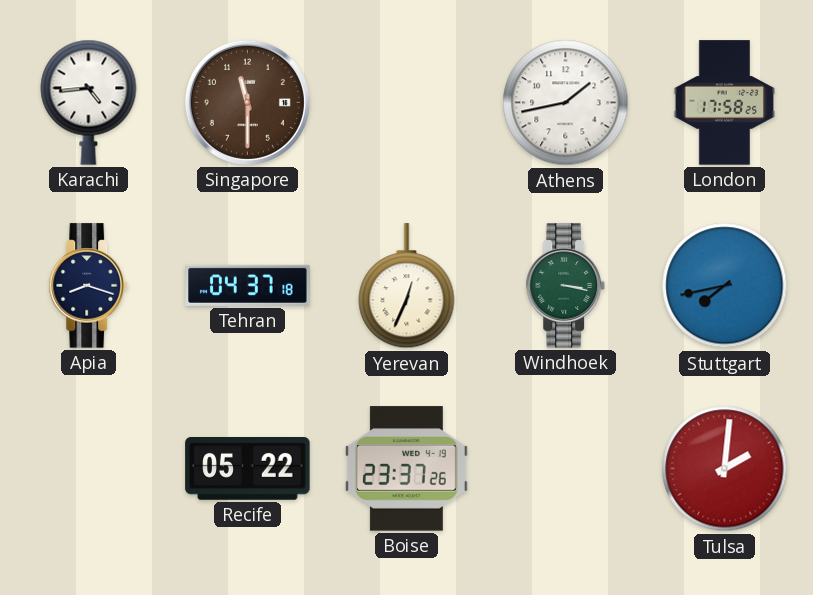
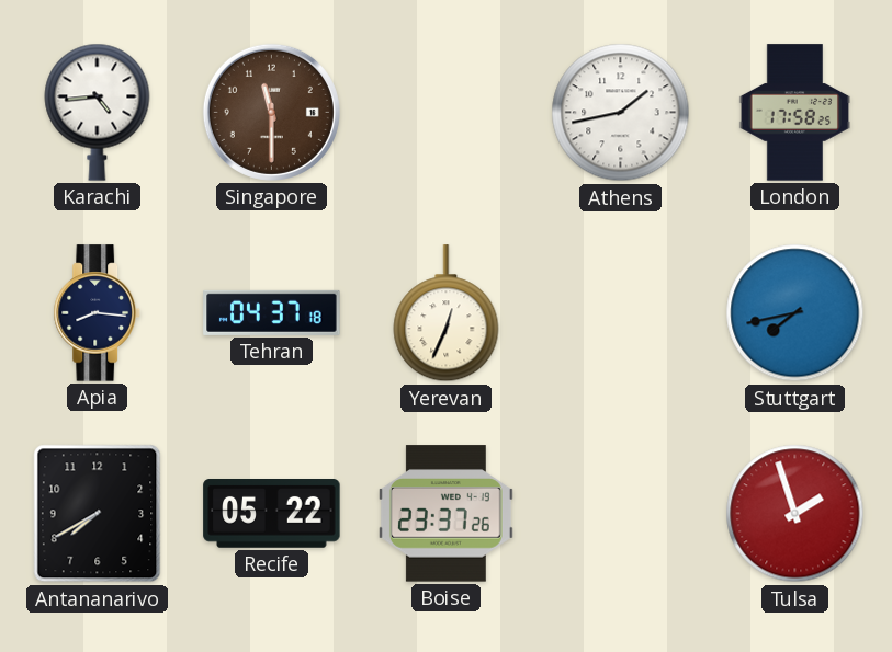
Apia: 8:18 -> 8:16 (97, 313)
Windhoek: 3:17 -> none (565, 286)
Antananarivo: none -> 7:40 (98, 514)
Tulsa: 2:01 -> 1:57 (795, 514)
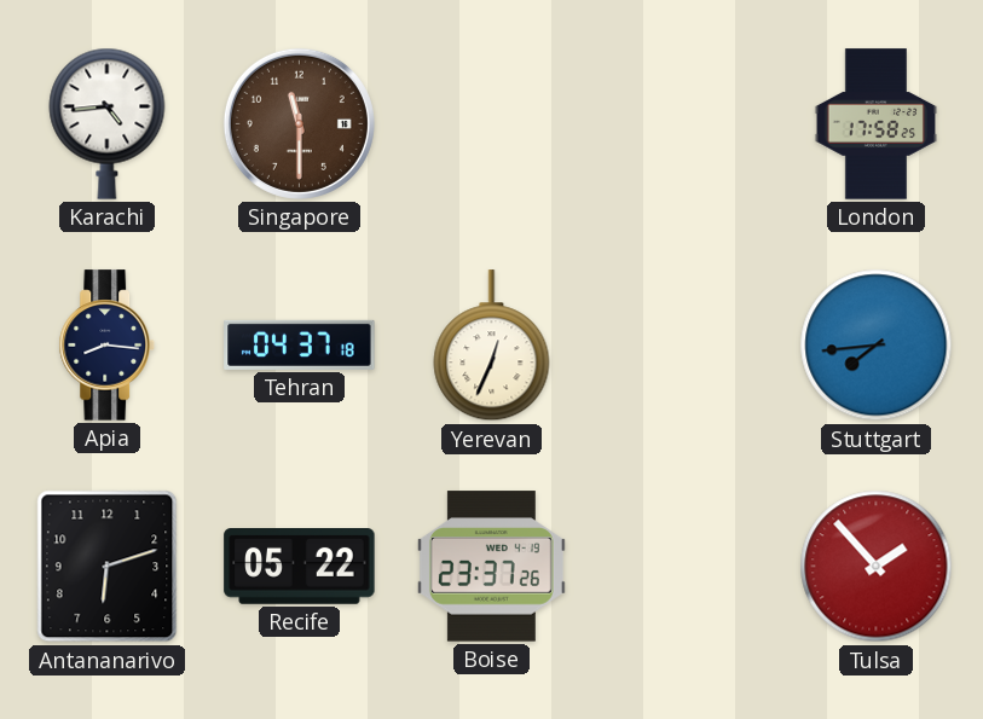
Athens: 1:43 -> none (621, 113)
Stuttgart: 7:43 -> 7:44 (877, 346)
Antananarivo: 7:40 -> 6:12 (108, 567)
Tulsa: 1:57 -> 1:53 (877, 567)
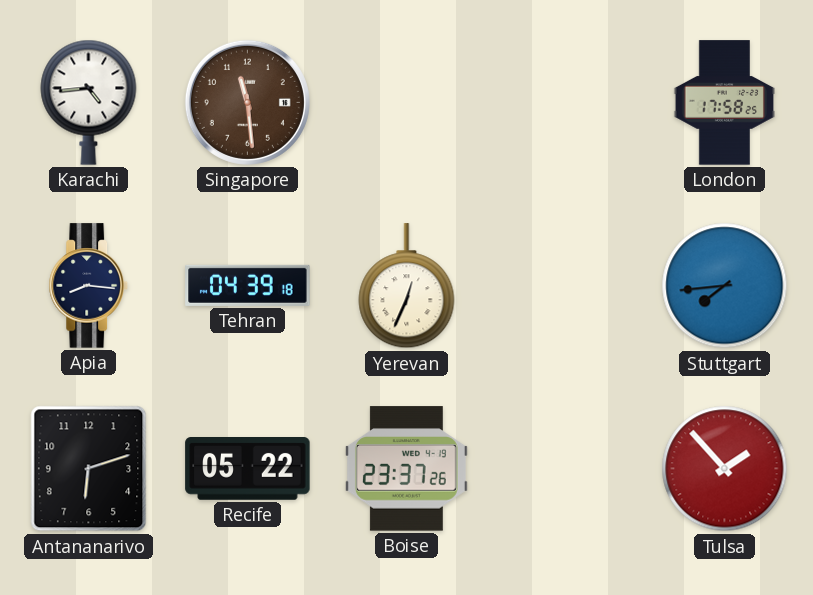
Singapore: 11:30 -> 11:29 (247, 102)
Tehran: 04:37 -> 04:39 (248, 285)
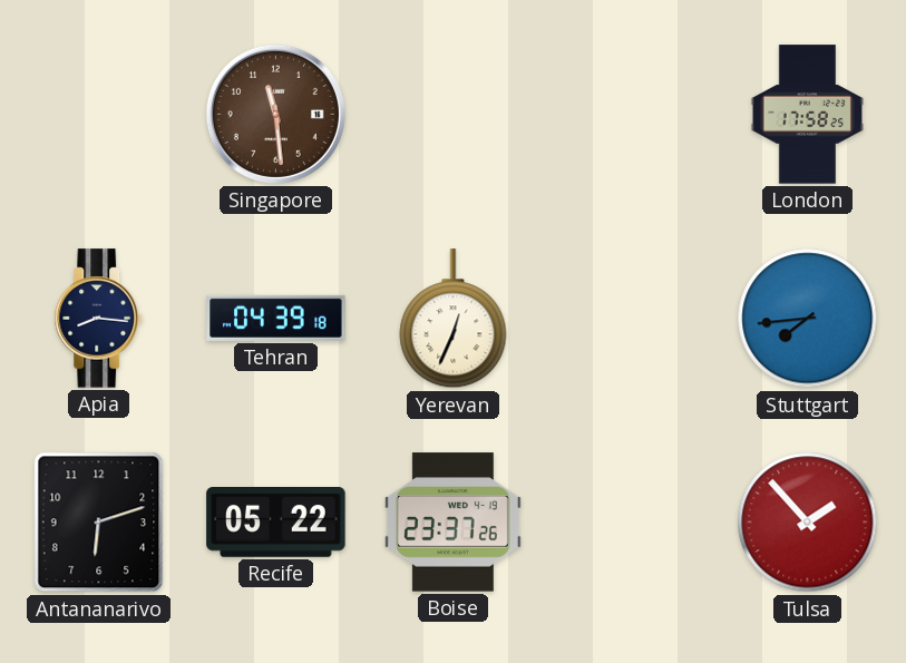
Karachi: 4:44 -> none (89, 102)
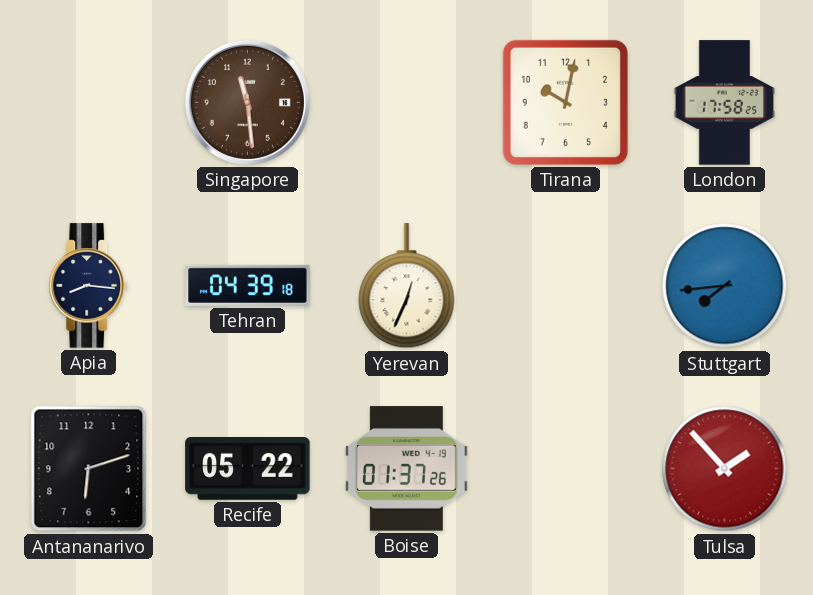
Tirana: none -> 10:02 (565, 102)
Boise: 23:37 -> 01:37 (406, 469)
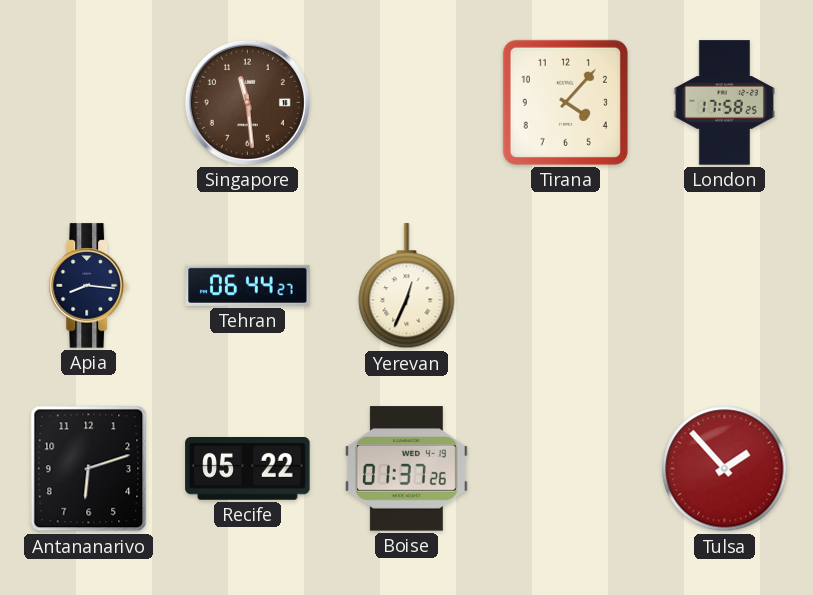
Tirana: 10:02 -> 4:07 (565, 102)
Tehran: 04:39 -> 06:44 (248, 285)
Stuttgart: 7:44 -> none (725, 286)
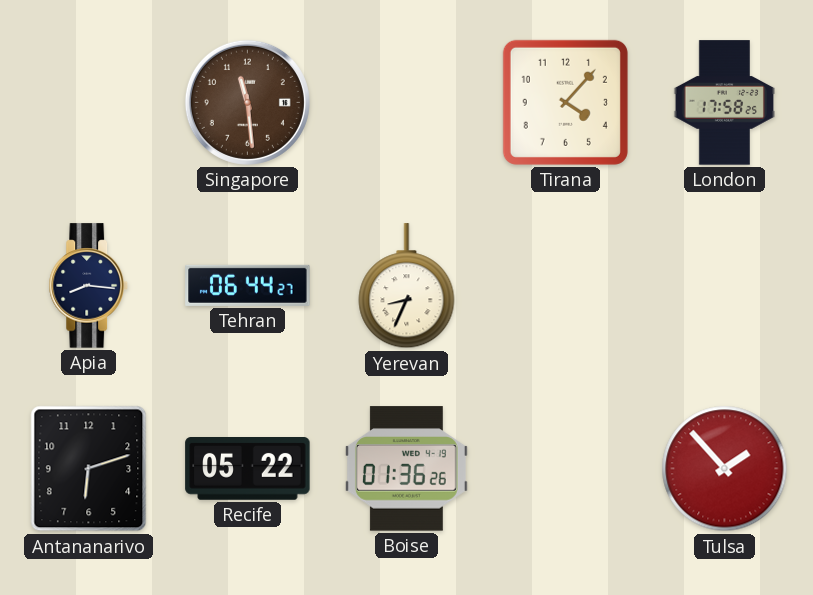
Yerevan: 12:34 -> 8:34 (407, 286)
Boise: 01:37 -> 01:36 (406, 469)
